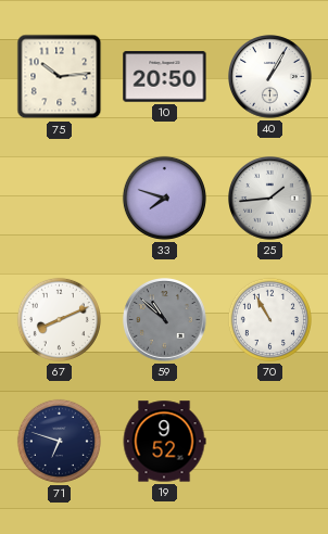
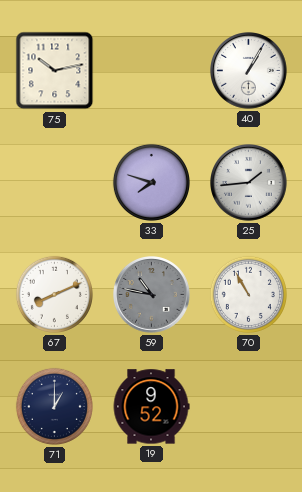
75: 10:14 -> 10:13 (55, 71)
10: 20:50 -> none (165, 77)
59: 10:52 -> 10:47 (152, 295)
71: 6:48 -> 1:00 (54, 406)
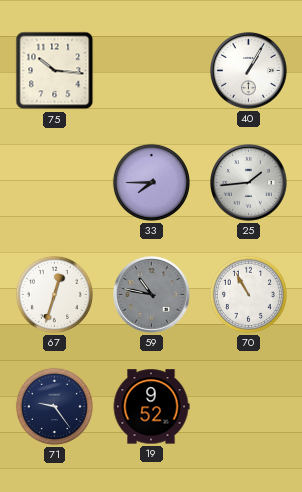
75: 10:13 -> 10:16 (55, 71)
33: 7:48 -> 7:45 (151, 182)
67: 8:11 -> 12:33 (54, 294)
71: 1:00 -> 9:24 (54, 406)
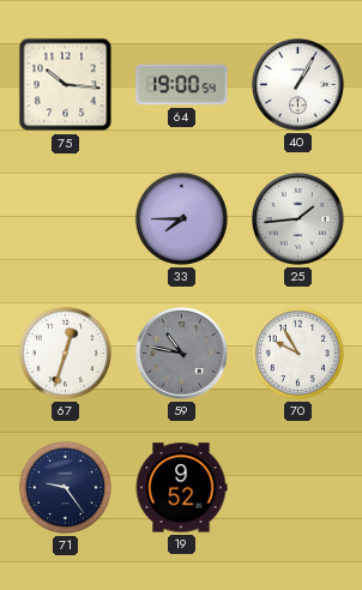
64: none -> 19:00 (182, 85)
70: 10:55 -> 9:55 (297, 353)
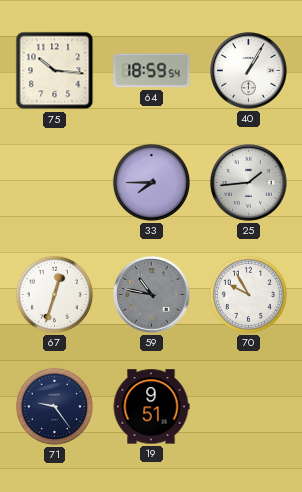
64: 19:00 -> 18:59 (152, 71)
19: 9:52 -> 9:51 (151, 407)
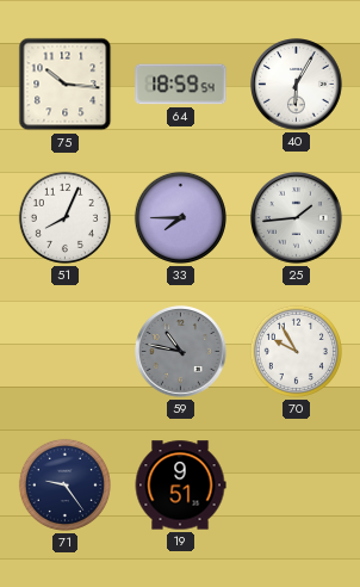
40: 1:05 -> 6:05 (297, 85)
51: none -> 8:04 (64, 217)
67: 12:33 -> none (54, 294)
